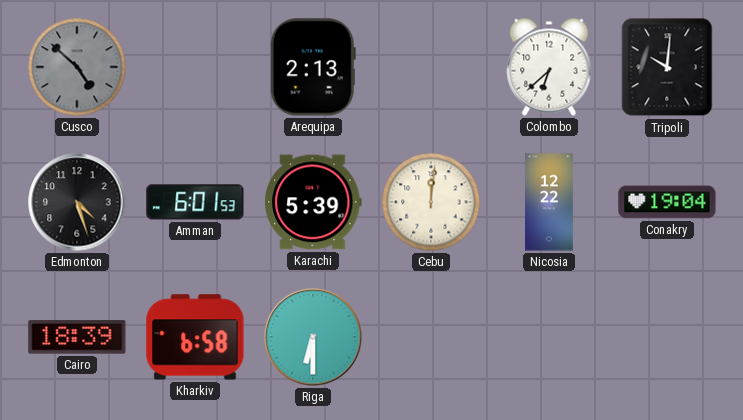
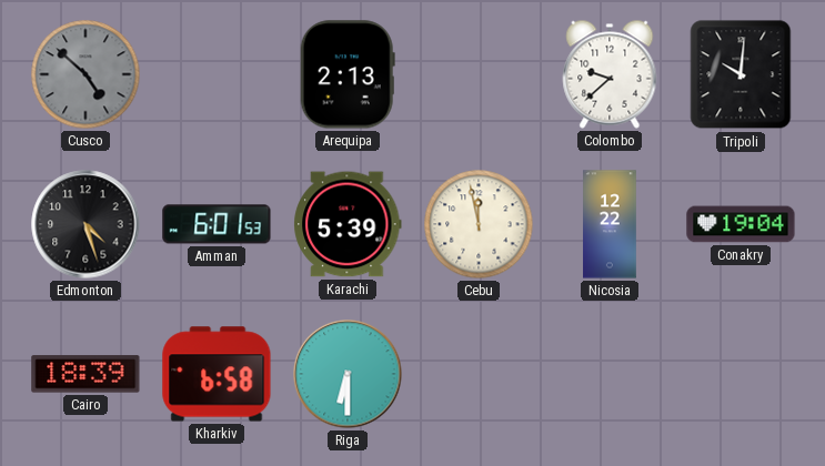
Colombo: 6:38 -> 9:38 (610, 74)
Cebu: 12:01 -> 11:58 (479, 224)
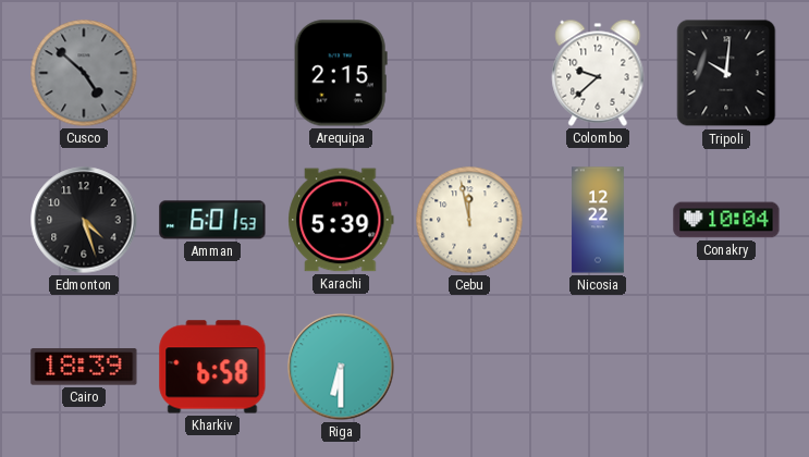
Arequipa: 2:13 -> 2:15 (341, 73)
Conakry: 19:04 -> 10:04 (726, 220)
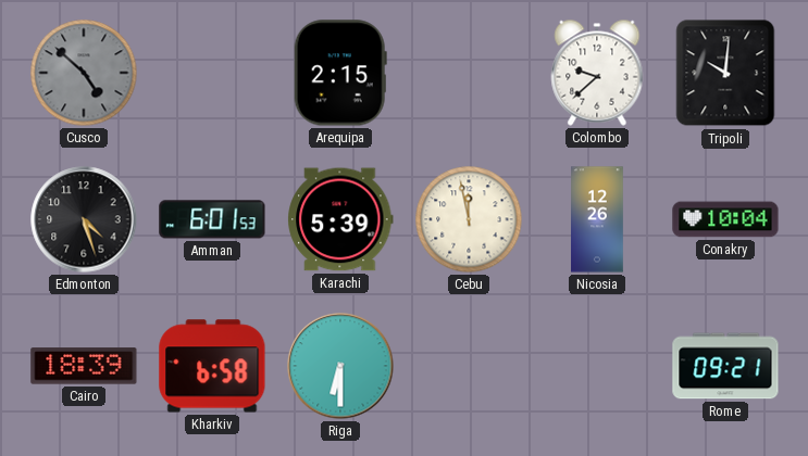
Nicosia: 12:22 -> 12:26 (597, 219)
Rome: none -> 09:21 (725, 366)
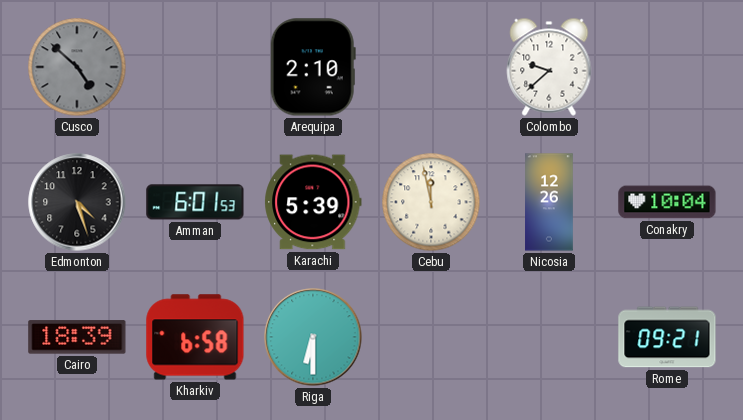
Arequipa: 2:15 -> 2:10 (313, 67)
Tripoli: 10:01 -> none (725, 73)
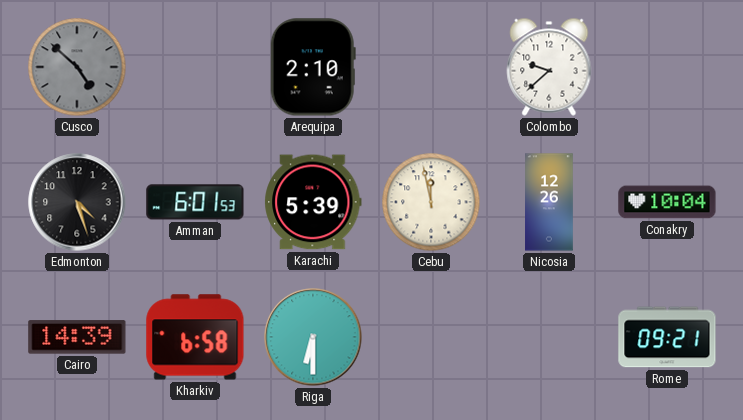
Cairo: 18:39 -> 14:39 (77, 337)
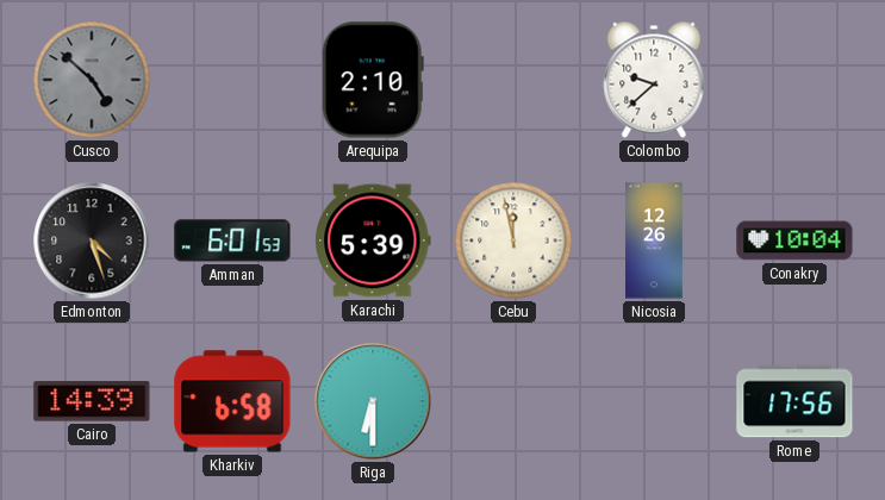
Rome: 09:21 -> 17:56 (794, 401)
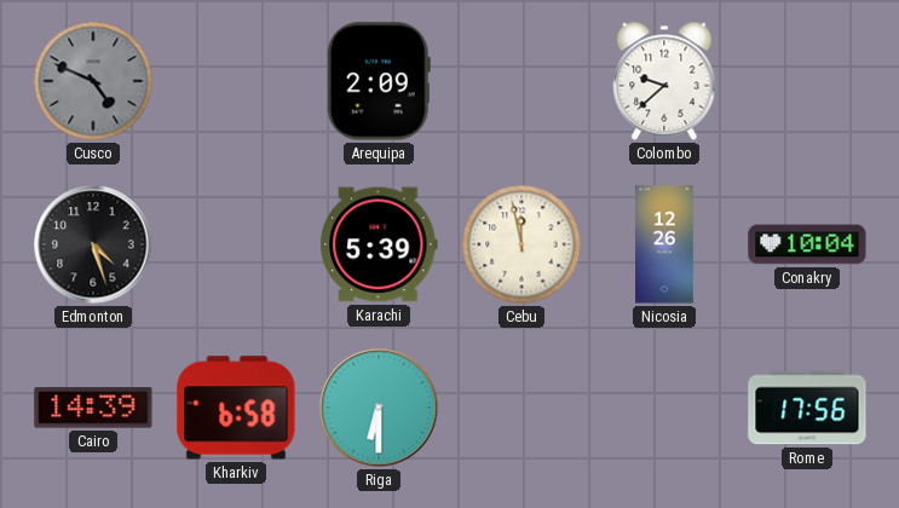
Cusco: 4:52 -> 4:49 (93, 81)
Arequipa: 2:10 -> 2:09 (379, 81)
Amman: 6:01 -> none (232, 240)
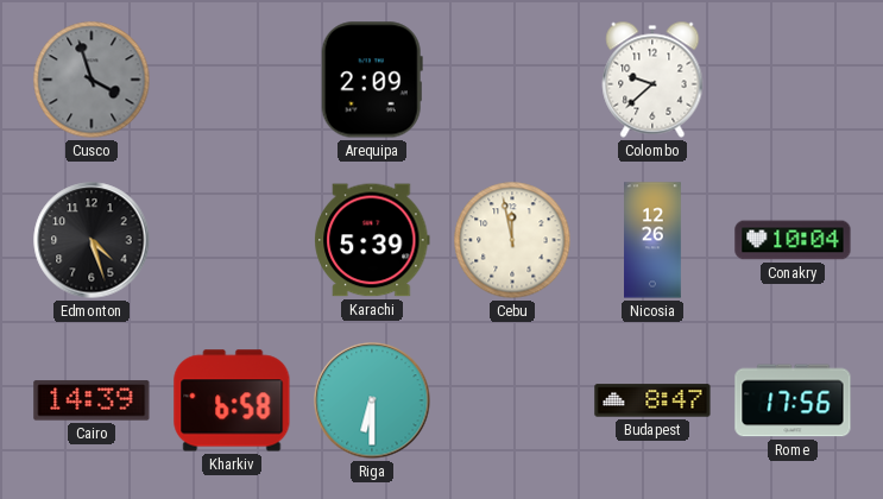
Cusco: 4:49 -> 3:57 (92, 80)
Budapest: none -> 8:47 (652, 400)
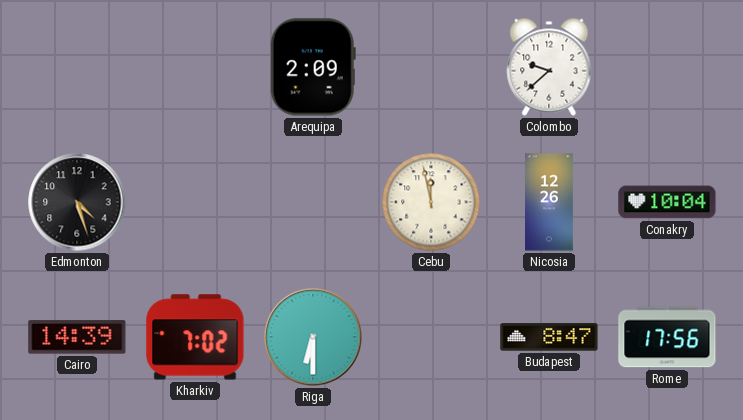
Cusco: 3:57 -> none (92, 80)
Karachi: 5:39 -> none (372, 240)
Kharkiv: 6:58 -> 7:02 (195, 337)
